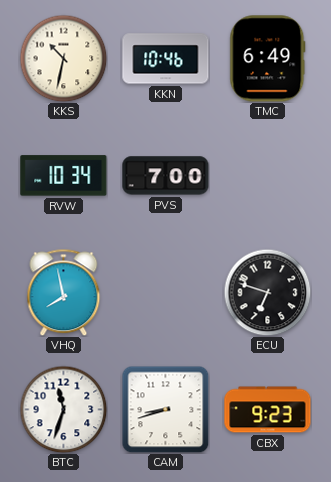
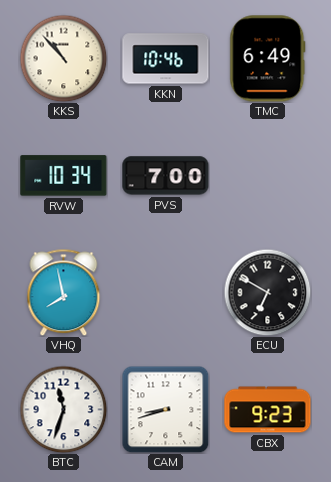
KKS: 10:32 -> 10:53 (63, 58)
ECU: 6:48 -> 6:50 (267, 292)
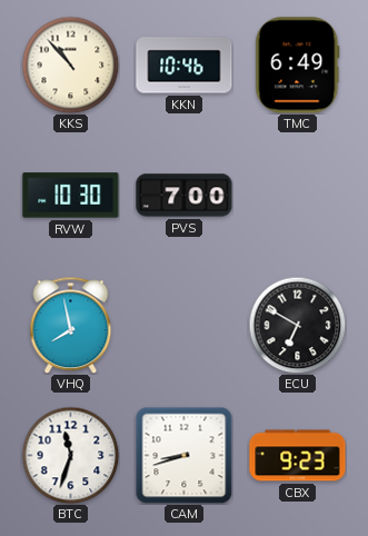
RVW: 10:34 -> 10:30 (71, 196)
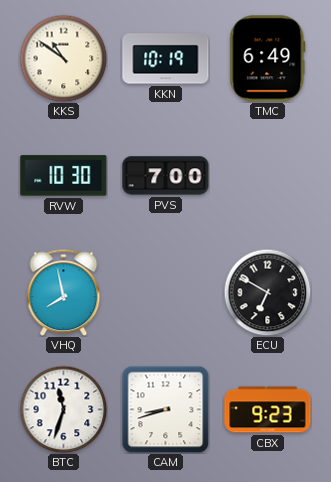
KKS: 10:53 -> 10:51 (63, 58)
KKN: 10:46 -> 10:19 (166, 59)
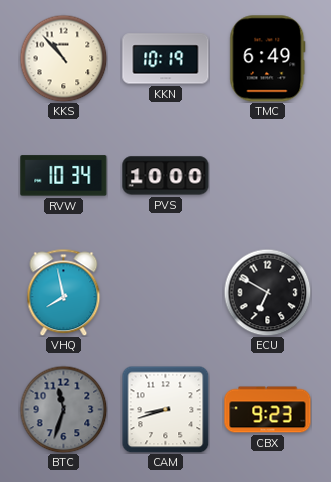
KKS: 10:51 -> 10:53 (63, 58)
RVW: 10:30 -> 10:34 (64, 176)
PVS: 7:00 -> 10:00 (166, 176)
BTC dial: white -> grey (63, 409)
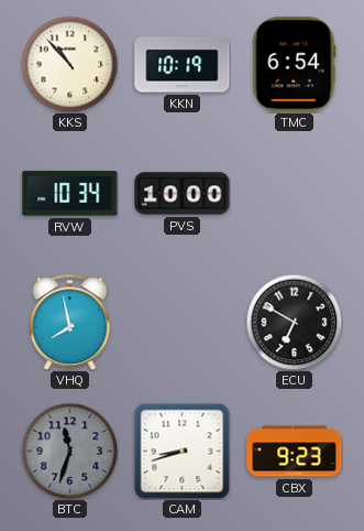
TMC: 6:49 -> 6:54 (295, 65)
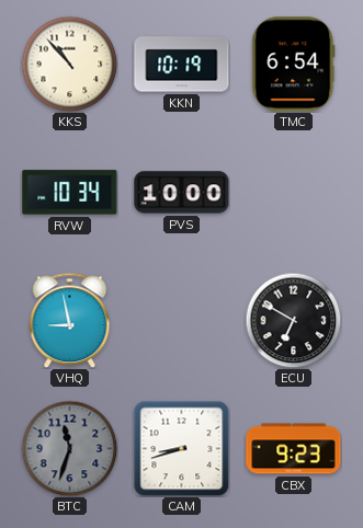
VHQ: 7:58 -> 8:58 (70, 320)
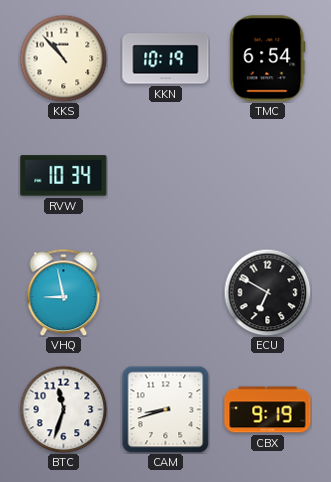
PVS: 10:00 -> none (182, 193)
BTC dial: grey -> white (63, 409)
CBX: 9:23 -> 9:19 (268, 410)
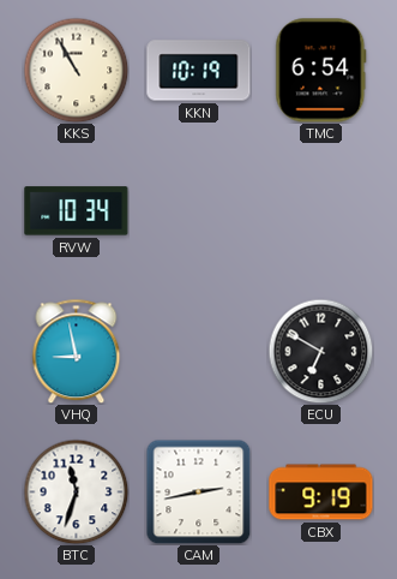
KKS: 10:53 -> 10:55 (76, 70)
CAM: 8:42 -> 2:43 (198, 491)
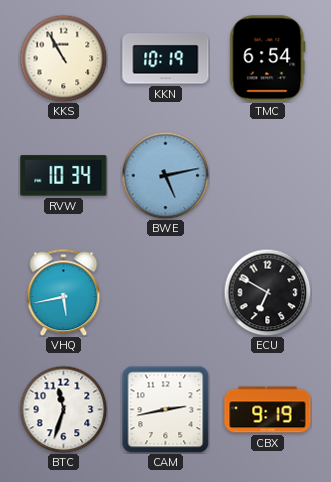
BWE: none -> 5:13 (165, 175)
VHQ: 8:58 -> 5:43 (64, 292)
